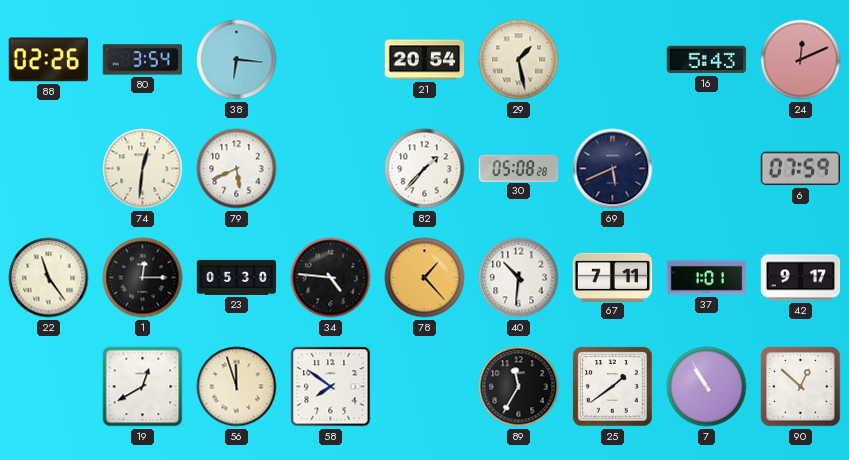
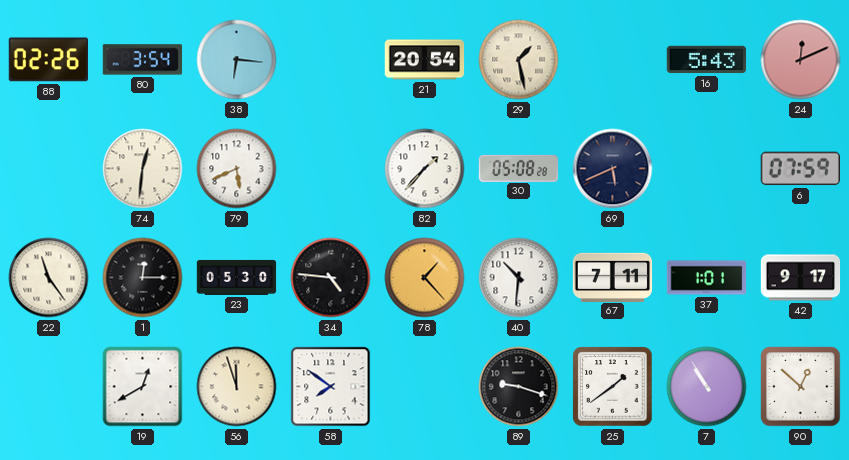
89: 11:35 -> 9:18 (519, 387)
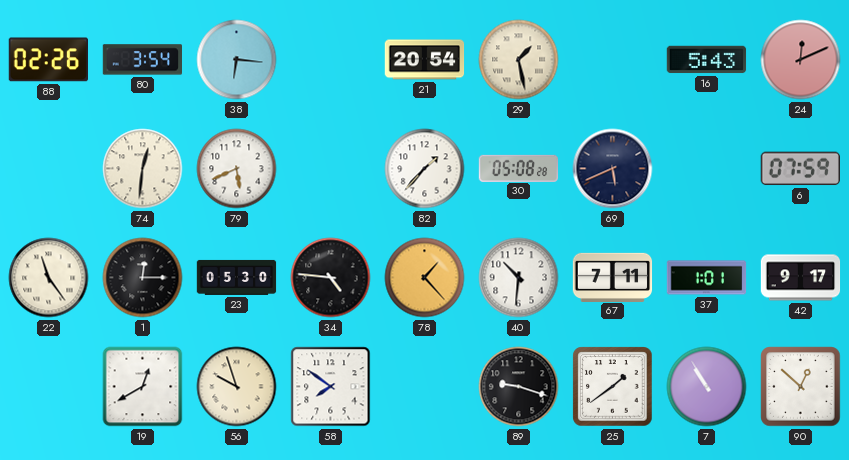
56: 11:57 -> 9:57 (237, 387)
